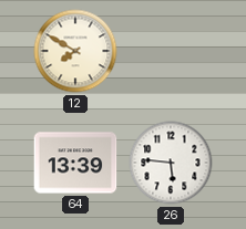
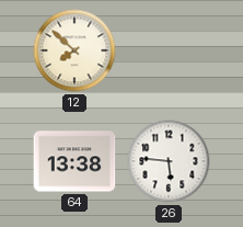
12: 7:50 -> 7:52 (74, 50)
64: 13:39 -> 13:38 (74, 161)
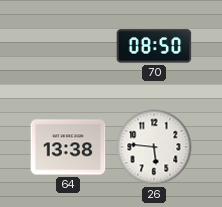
12: 7:52 -> none (74, 50)
70: none -> 08:50 (154, 46)
